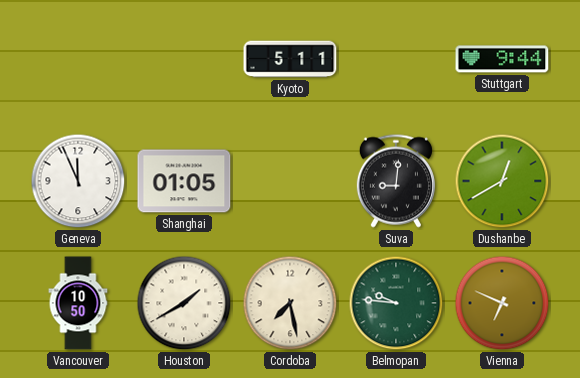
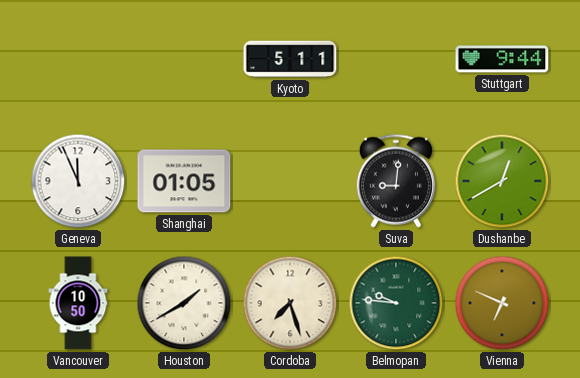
Cordoba: 7:28 -> 7:27 (290, 303)
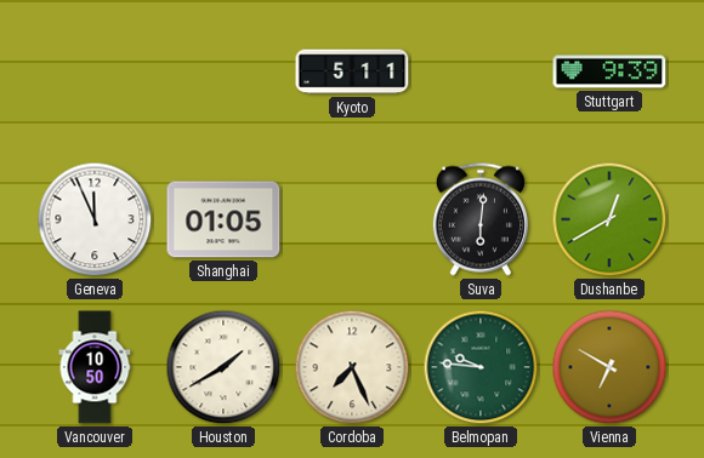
Stuttgart: 9:44 -> 9:39 (609, 71)
Suva: 9:01 -> 6:01 (481, 219)
Cordoba: 7:27 -> 7:26 (352, 367)
Vienna: 6:49 -> 6:50 (609, 367)
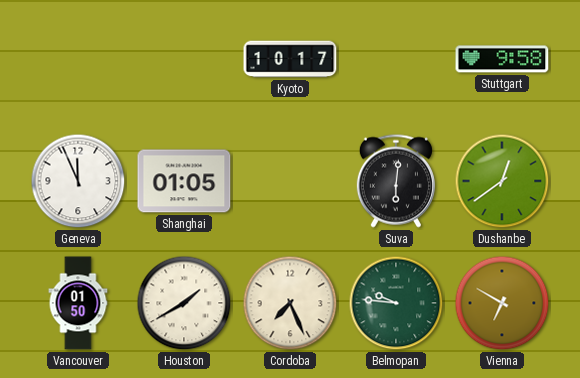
Kyoto: 5:11 -> 10:17 (290, 59)
Stuttgart: 9:39 -> 9:58 (502, 59)
Dushanbe: 12:40 -> 12:39 (502, 181)
Vancouver: 10:50 -> 01:50 (78, 303)
